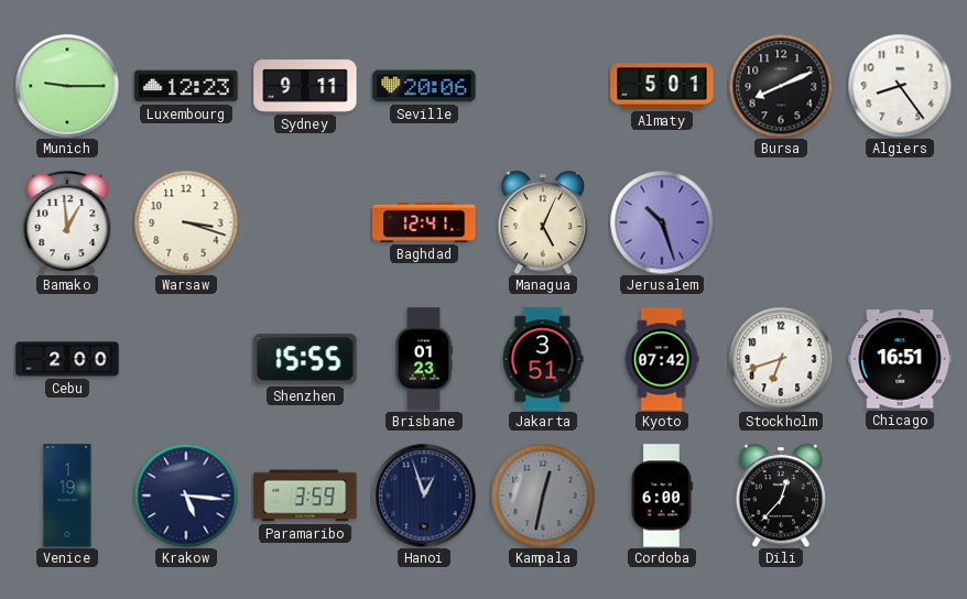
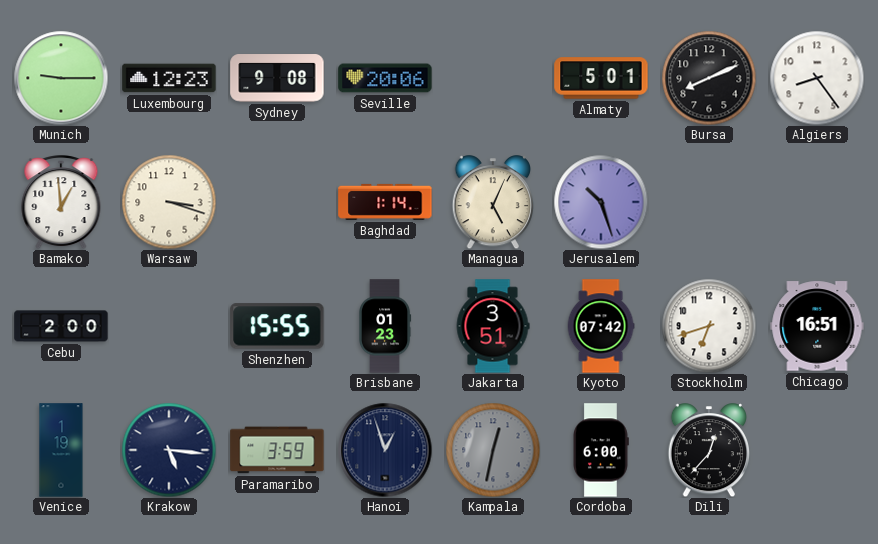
Sydney: 9:11 -> 9:08 (277, 78)
Baghdad: 12:41 -> 1:14 (385, 202)
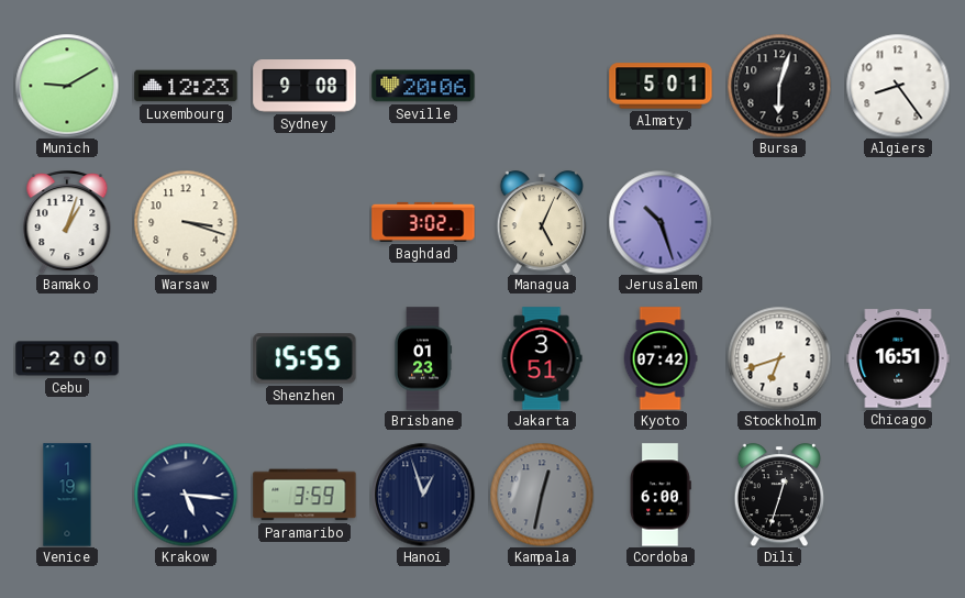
Munich: 9:15 -> 9:10 (67, 86)
Bursa: 8:11 -> 6:03 (779, 86)
Bamako: 12:59 -> 1:03 (67, 222)
Baghdad: 1:14 -> 3:02 (423, 222)
Dili: 12:37 -> 12:33 (778, 495)
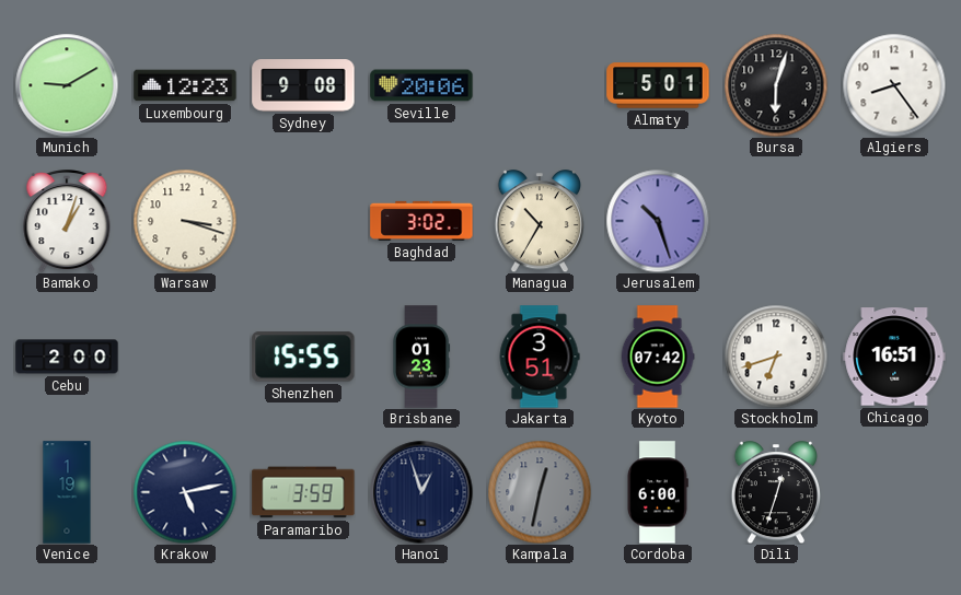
Managua: 5:04 -> 10:35 (539, 221)
Krakow: 5:16 -> 5:13 (185, 492)
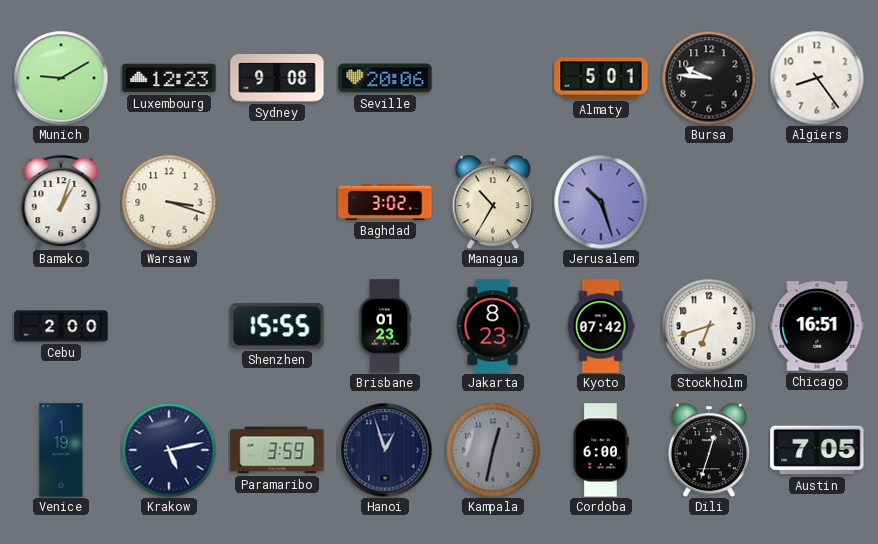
Bursa: 6:03 -> 9:46 (709, 78)
Jakarta: 3:51 -> 8:23 (493, 326)
Austin: none -> 7:05 (817, 450)
